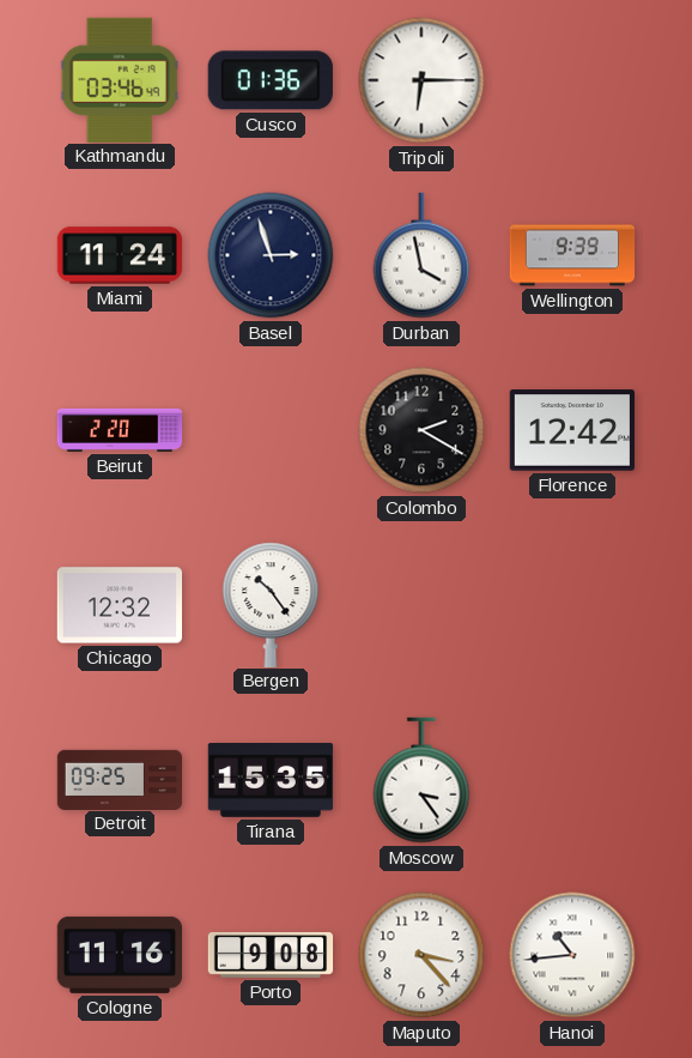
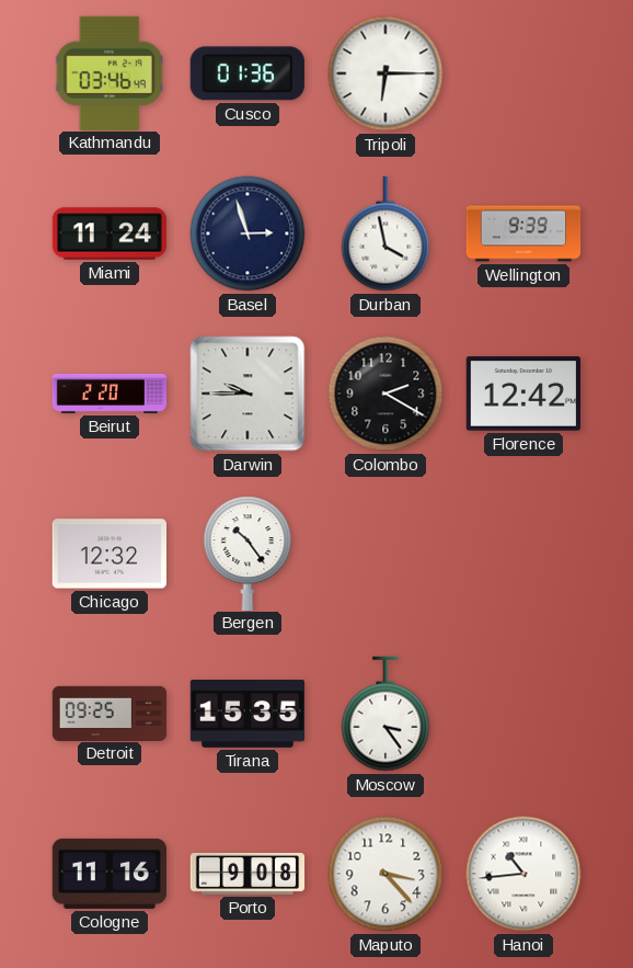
Darwin: none -> 9:45 (248, 394)
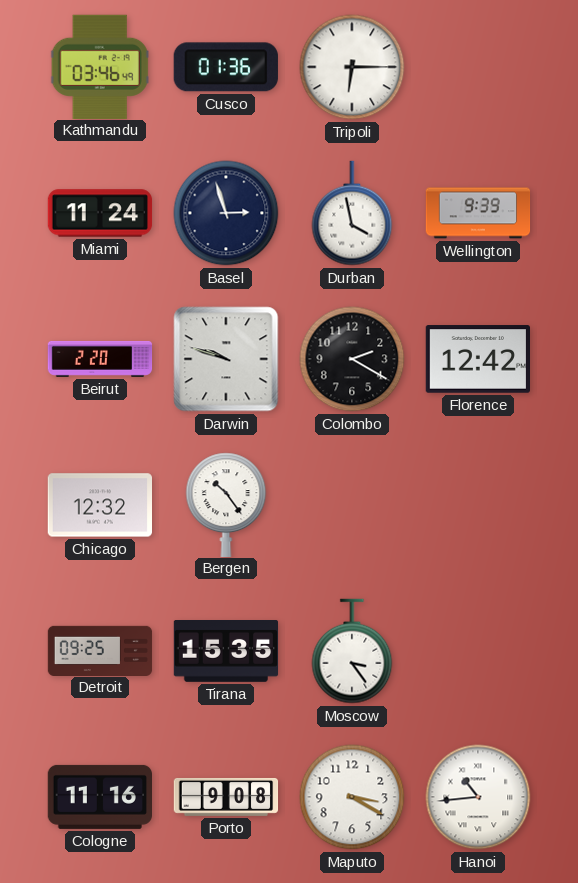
Darwin: 9:45 -> 9:48 (226, 359)
Maputo: 3:23 -> 3:20 (352, 797)
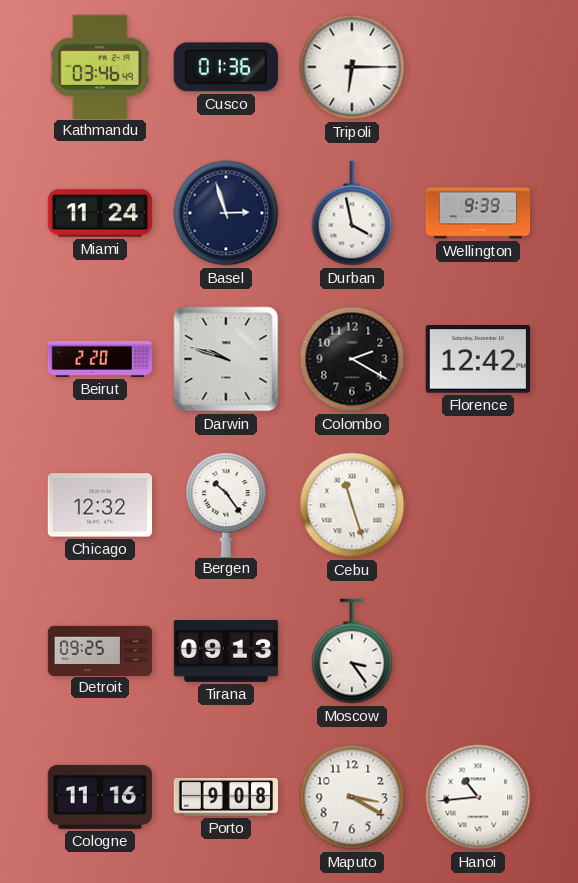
Cebu: none -> 11:27 (352, 505)
Tirana: 15:35 -> 09:13 (226, 652)
